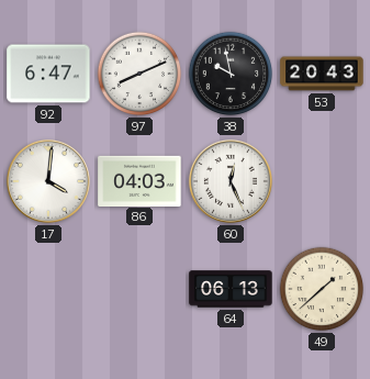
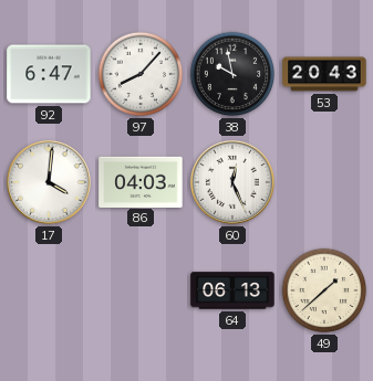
97: 8:11 -> 8:07 (141, 74)
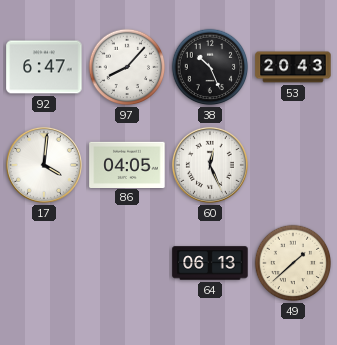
38: 9:58 -> 10:26 (210, 67)
86: 04:03 -> 04:05 (127, 164)
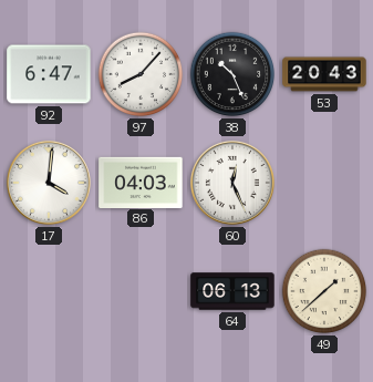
86: 04:05 -> 04:03 (141, 182)
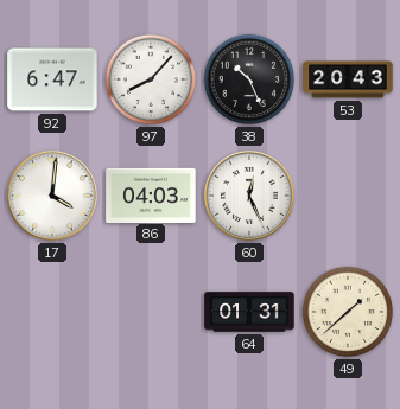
64: 06:13 -> 01:31 (249, 312)
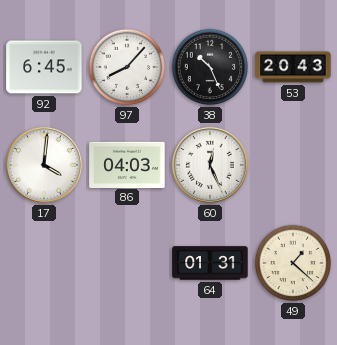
92: 6:47 -> 6:45 (44, 67)
49: 1:38 -> 1:22 (293, 263)
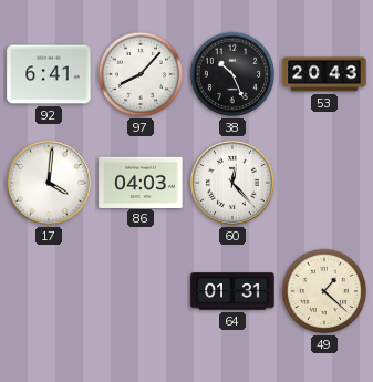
92: 6:45 -> 6:41 (49, 74)
60: 12:26 -> 12:23 (232, 183)
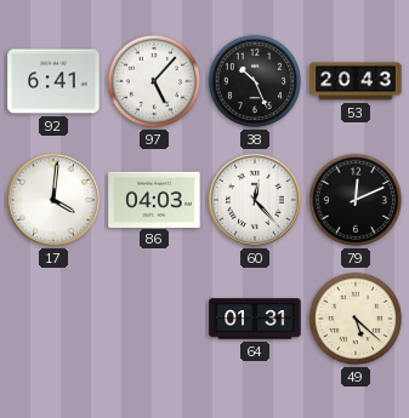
97: 8:07 -> 5:07 (154, 81)
79: none -> 12:11 (356, 200)
49: 1:22 -> 5:22 (356, 319)
